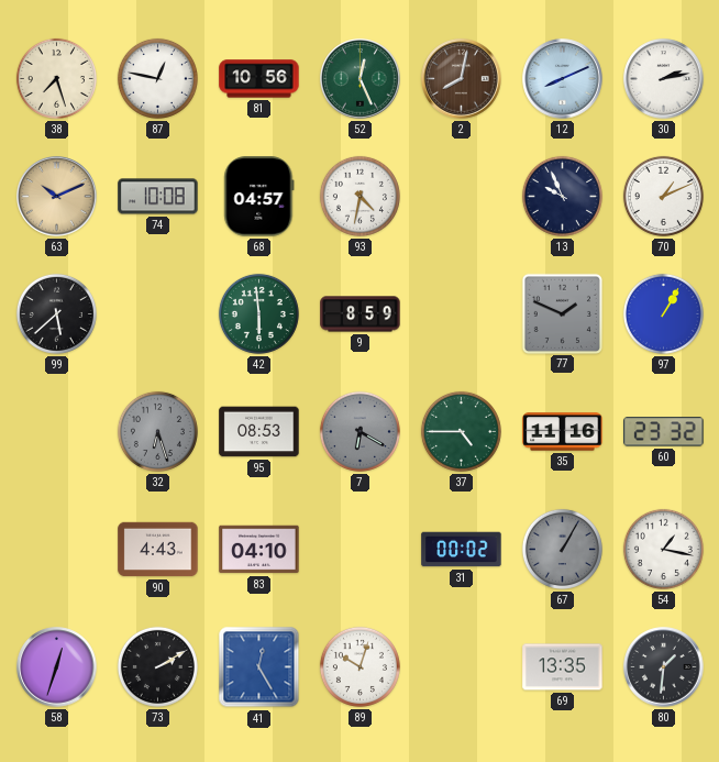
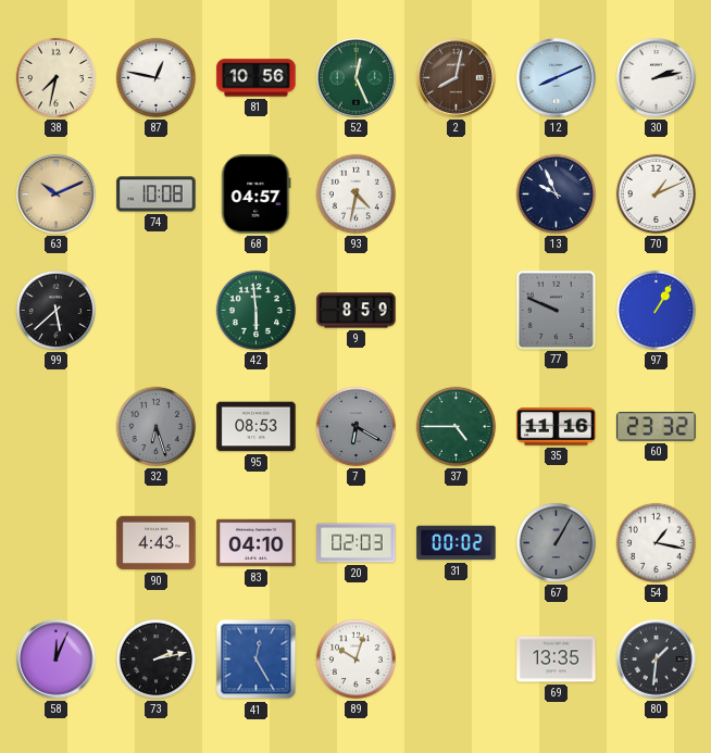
38: 7:27 -> 7:32 (55, 77)
77: 1:49 -> 9:49 (556, 310)
20: none -> 02:03 (357, 543)
58: 12:33 -> 12:04 (57, 660)
73: 2:10 -> 2:13 (155, 658)
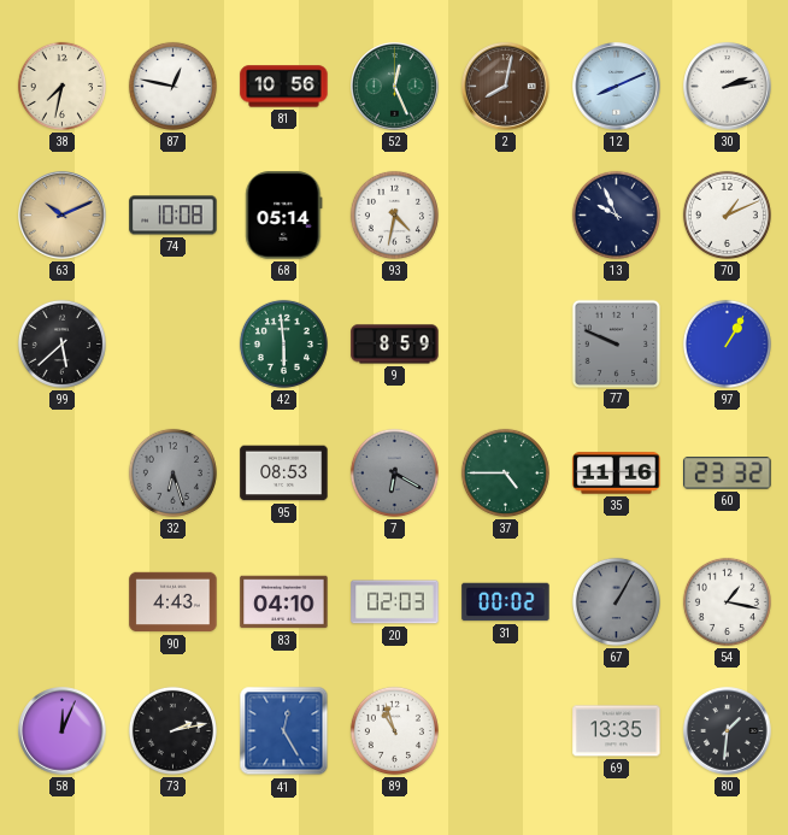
68: 04:57 -> 05:14 (284, 216)
89: 10:03 -> 10:57 (394, 730)
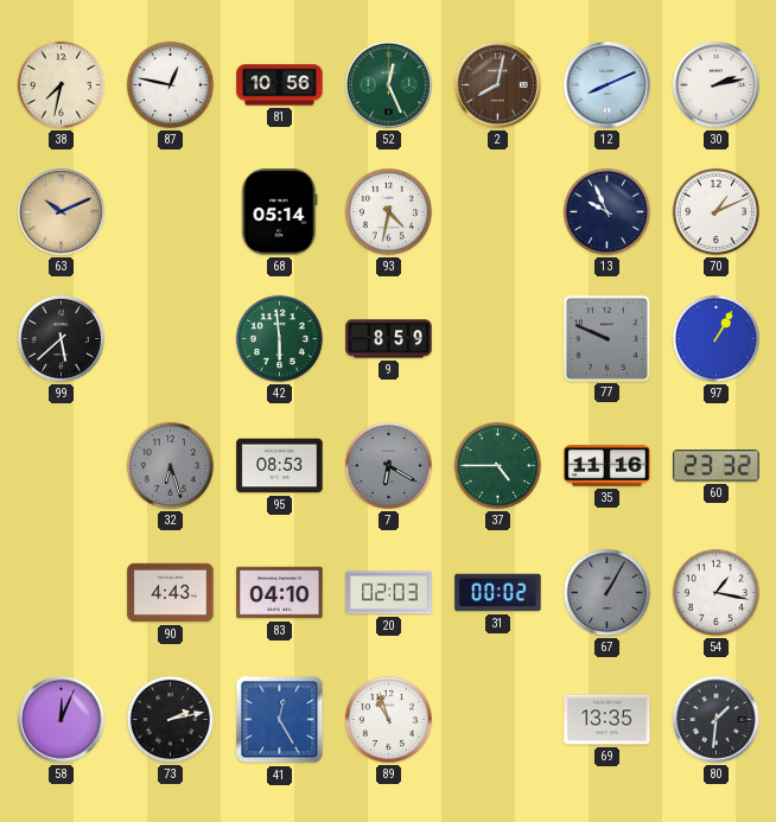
74: 10:08 -> none (174, 216)
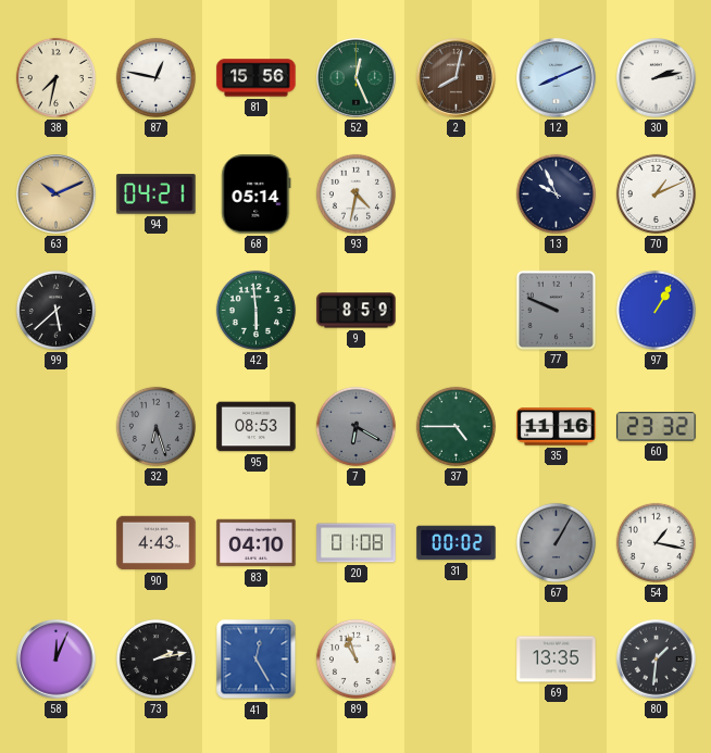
81: 10:56 -> 15:56 (257, 78)
94: none -> 04:21 (157, 194)
20: 02:03 -> 01:08 (357, 543)
